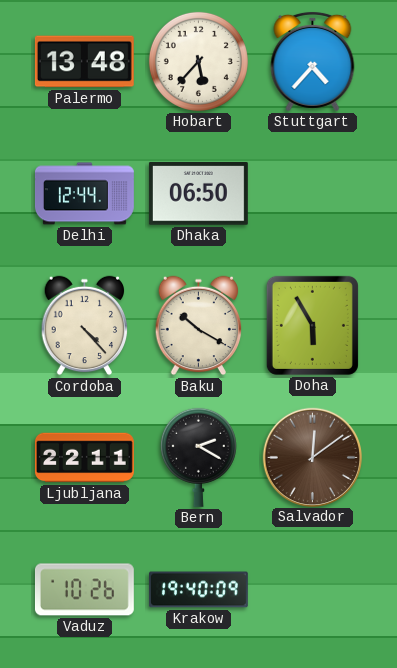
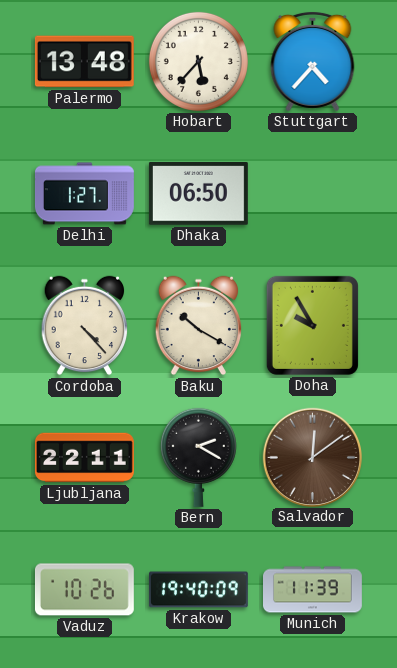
Delhi: 12:44 -> 1:27 (84, 194)
Doha: 5:55 -> 9:55 (312, 325)
Munich: none -> 11:39 (313, 590)
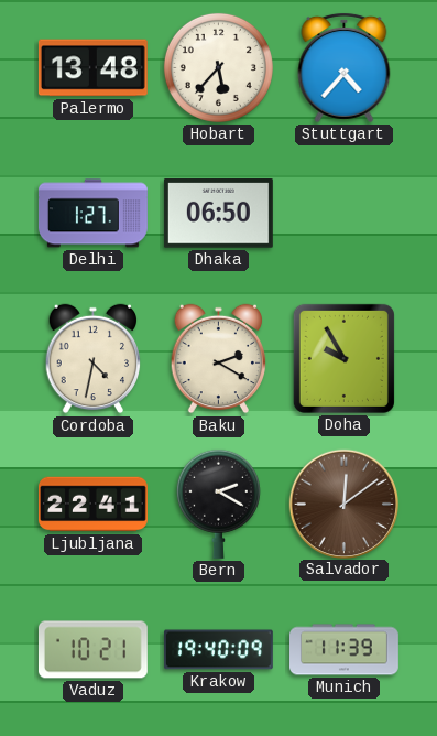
Cordoba: 4:23 -> 4:32 (94, 359)
Baku: 10:20 -> 2:20 (219, 359)
Ljubljana: 22:11 -> 22:41 (94, 505)
Vaduz: 10:26 -> 10:21 (92, 650)
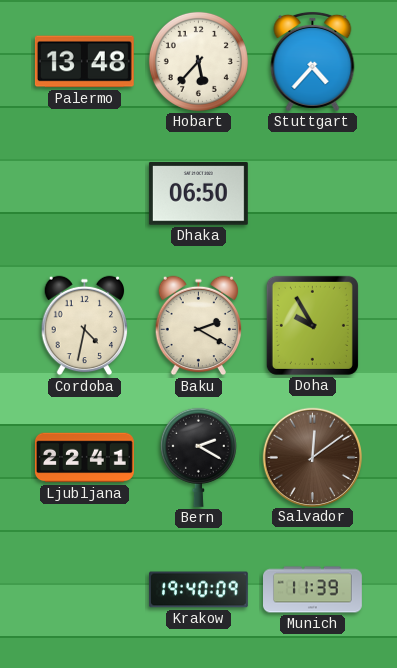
Delhi: 1:27 -> none (92, 214)
Vaduz: 10:21 -> none (92, 650)
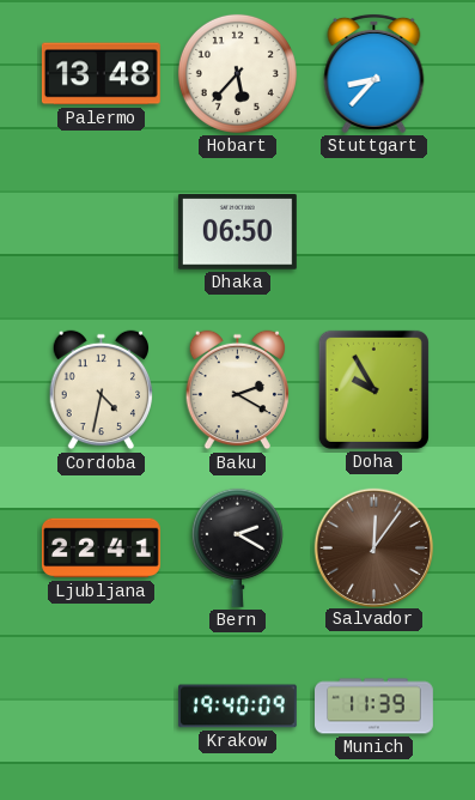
Stuttgart: 4:37 -> 8:37 (374, 73)
Salvador: 12:09 -> 12:06 (373, 547)
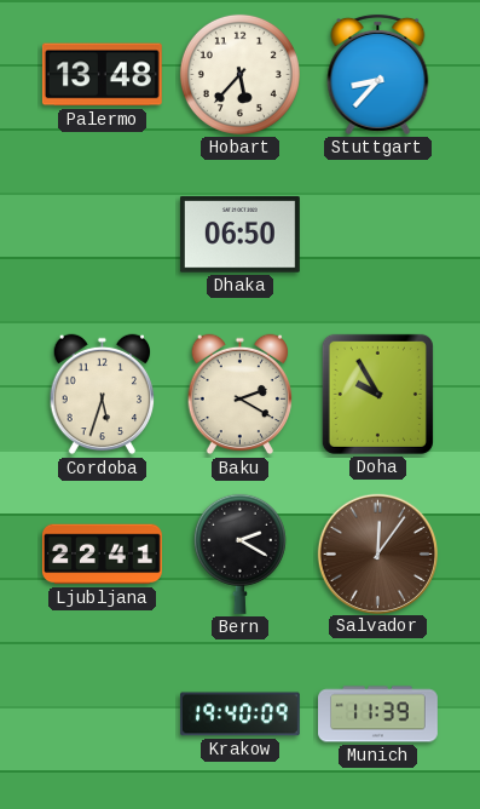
Cordoba: 4:32 -> 5:33 (103, 395)
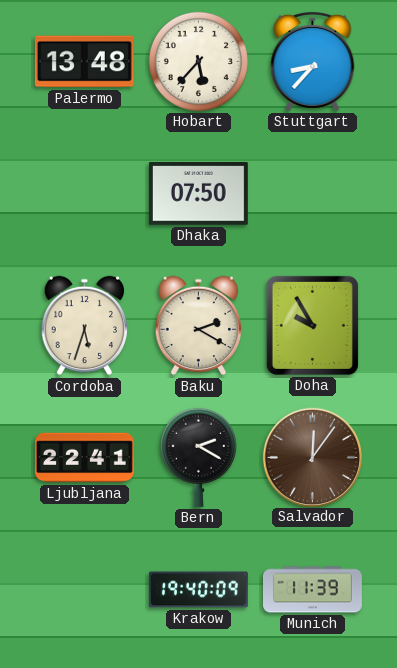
Dhaka: 06:50 -> 07:50 (198, 194)
